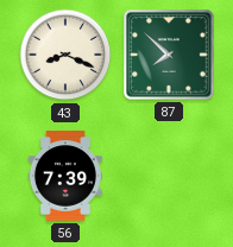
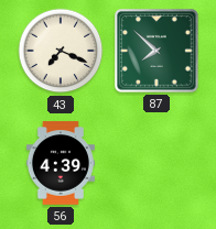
43: 8:19 -> 7:19 (61, 51)
56: 7:39 -> 4:39 (61, 163)
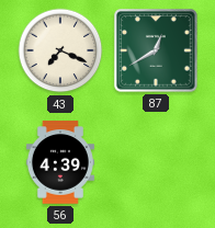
87: 7:52 -> 12:40 (156, 50)
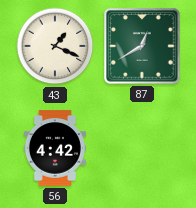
43: 7:19 -> 1:19 (55, 46)
56: 4:39 -> 4:42 (55, 148)
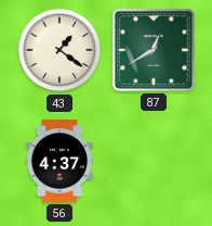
43: 1:19 -> 1:21 (59, 50)
56: 4:42 -> 4:37 (59, 161)
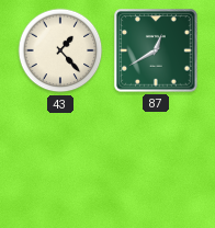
43: 1:21 -> 1:23 (60, 50)
56: 4:37 -> none (59, 161)
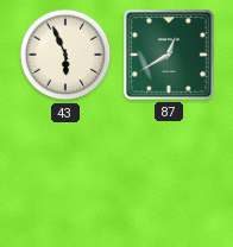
43: 1:23 -> 5:56 (65, 55)
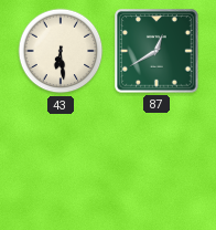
43: 5:56 -> 6:29 (61, 51)
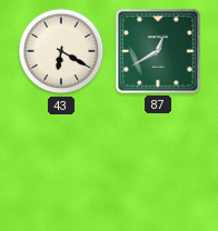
43: 6:29 -> 6:20 (61, 51)
